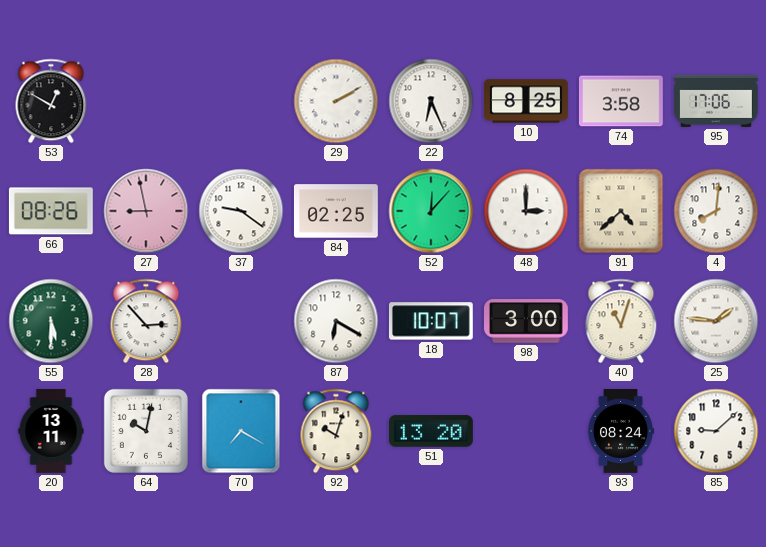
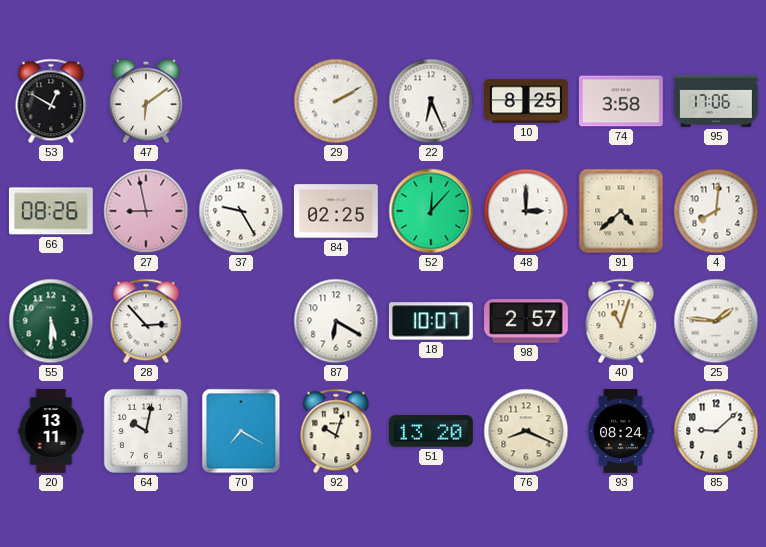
47: none -> 6:09 (146, 101)
37: 9:21 -> 9:25 (241, 211)
98: 3:00 -> 2:57 (527, 321)
76: none -> 8:19 (526, 431)
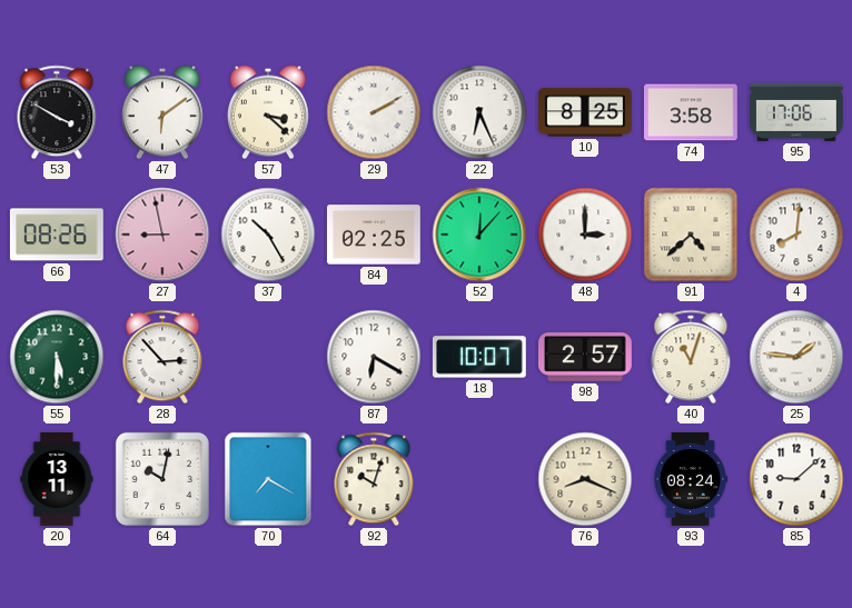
53: 12:50 -> 3:50 (57, 112)
57: none -> 3:22 (268, 112)
37: 9:25 -> 10:25 (268, 235)
51: 13:20 -> none (432, 431)
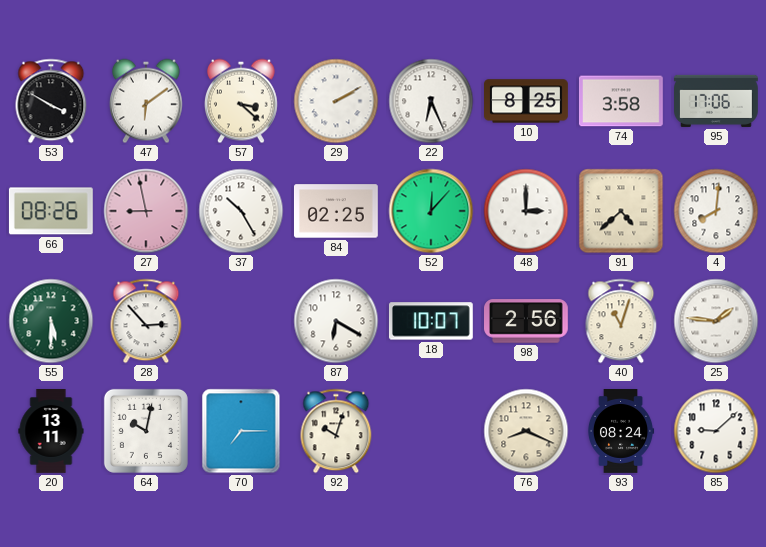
98: 2:57 -> 2:56 (527, 321)
70: 7:20 -> 7:15 (241, 431)
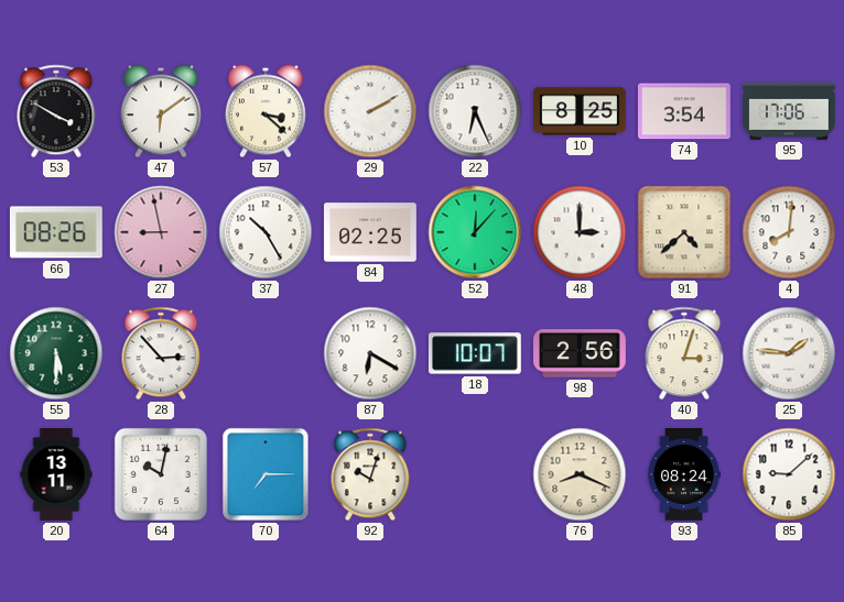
74: 3:58 -> 3:54 (684, 111)
40: 11:03 -> 3:03 (684, 353)
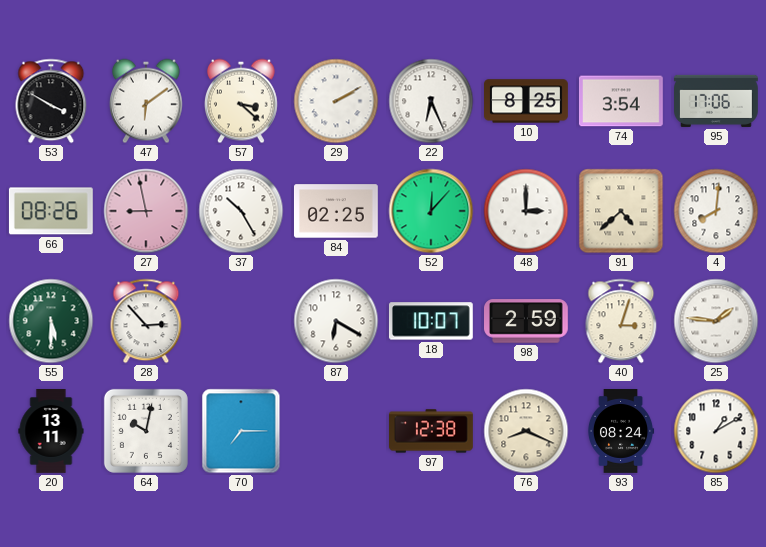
98: 2:56 -> 2:59 (527, 321)
92: 10:03 -> none (370, 474)
97: none -> 12:38 (432, 431)
85: 9:08 -> 1:10 (716, 431)
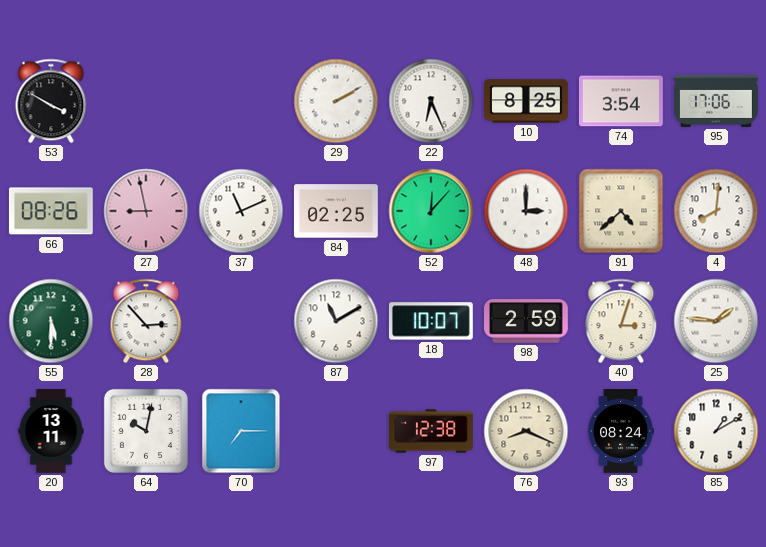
47: 6:09 -> none (146, 101)
57: 3:22 -> none (241, 101)
37: 10:25 -> 11:11 (241, 211)
87: 6:20 -> 11:10 (336, 321)
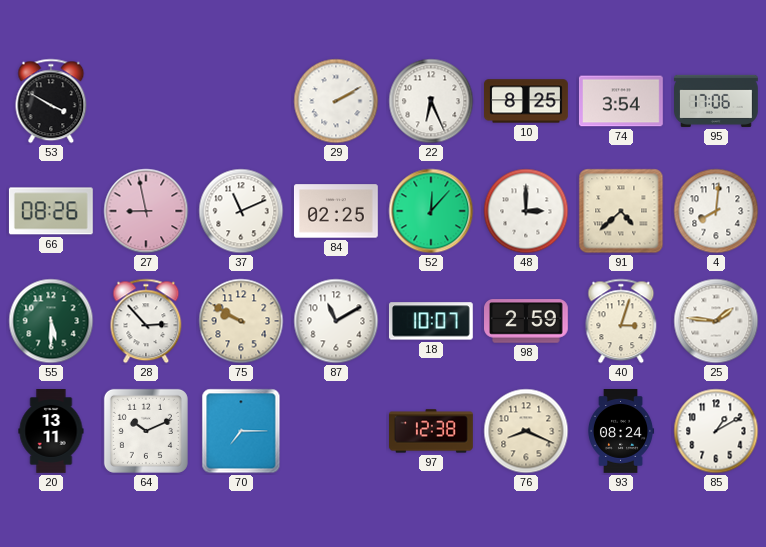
75: none -> 9:50 (241, 321)
64: 10:02 -> 10:11 (146, 431)
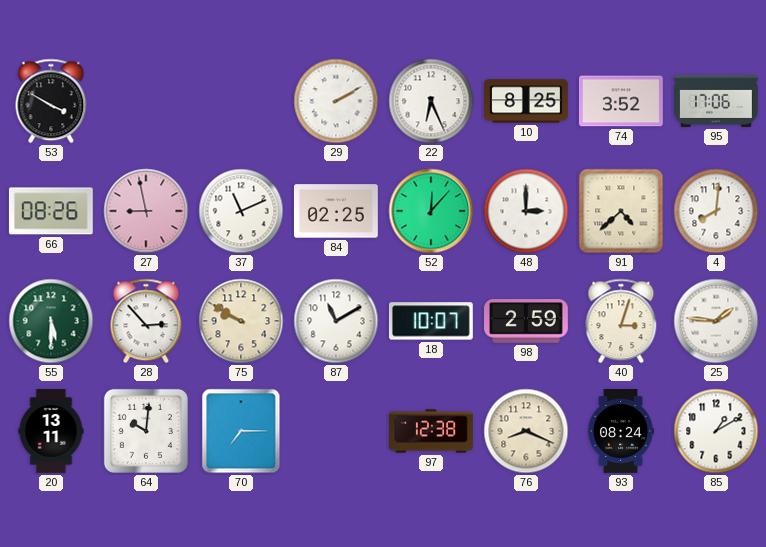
74: 3:54 -> 3:52 (621, 101)
64: 10:11 -> 10:01 (146, 431)
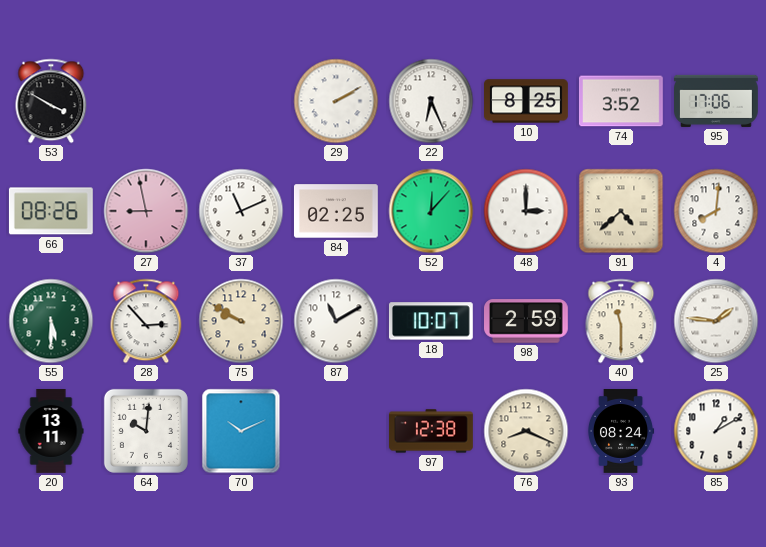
40: 3:03 -> 11:30 (621, 321)
70: 7:15 -> 10:11 (241, 431)
